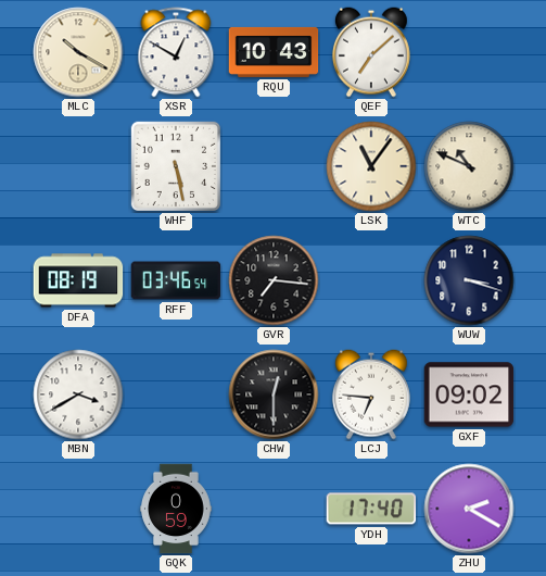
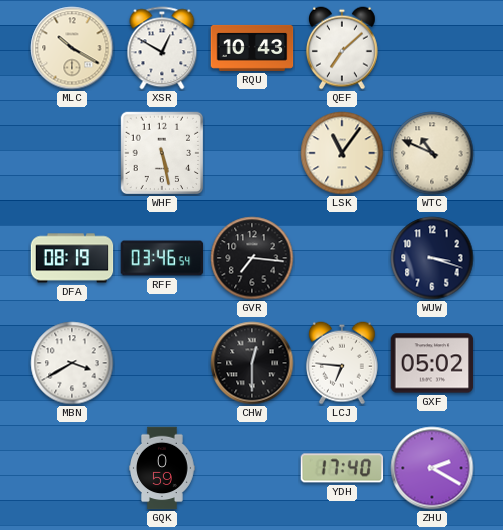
GXF: 09:02 -> 05:02 (432, 363)
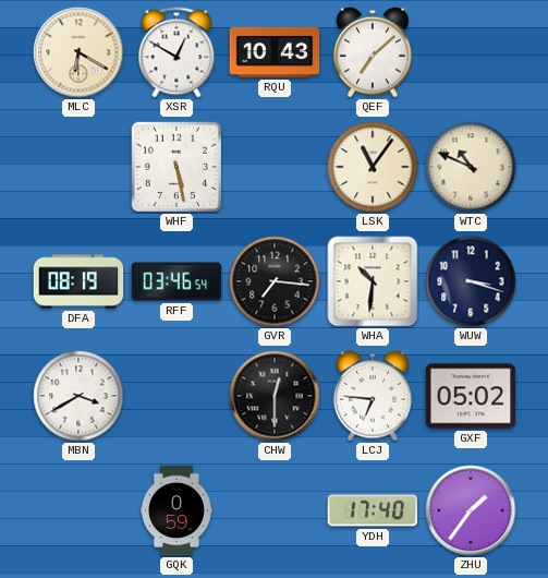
MLC: 10:20 -> 6:20 (78, 52)
WHA: none -> 10:31 (373, 281)
ZHU: 2:20 -> 1:36 (471, 510)
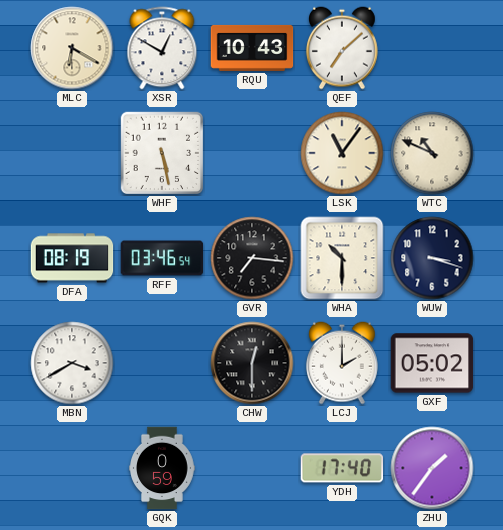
WHA: 10:31 -> 10:30 (342, 258)
LCJ: 6:46 -> 2:00 (342, 363)
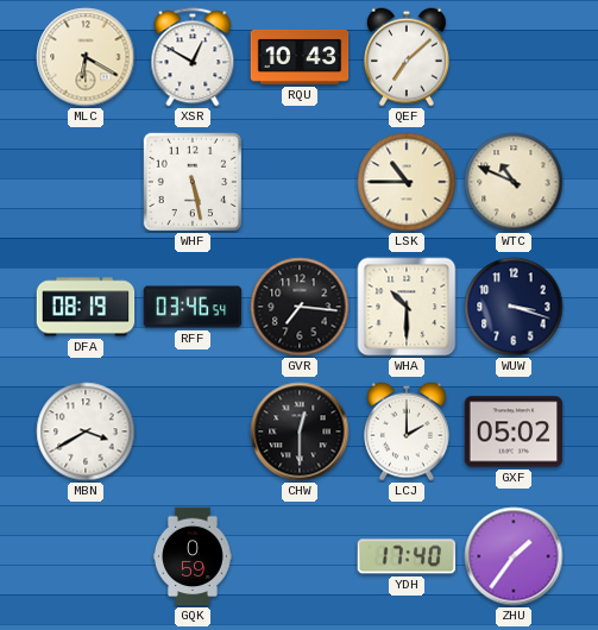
LSK: 11:06 -> 10:45 (407, 182)
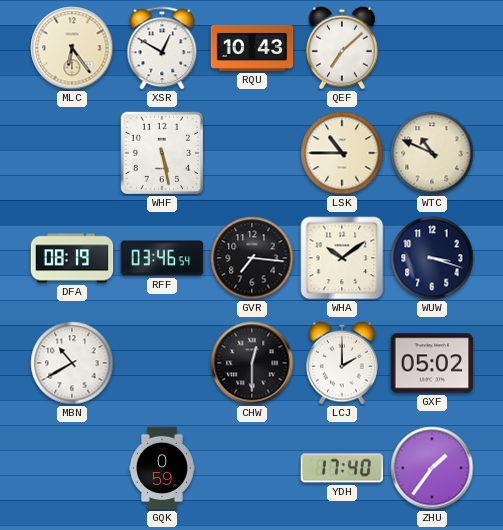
MLC: 6:20 -> 6:24 (72, 48)
WHA: 10:30 -> 10:09 (342, 258)
MBN: 3:40 -> 10:40 (72, 363)
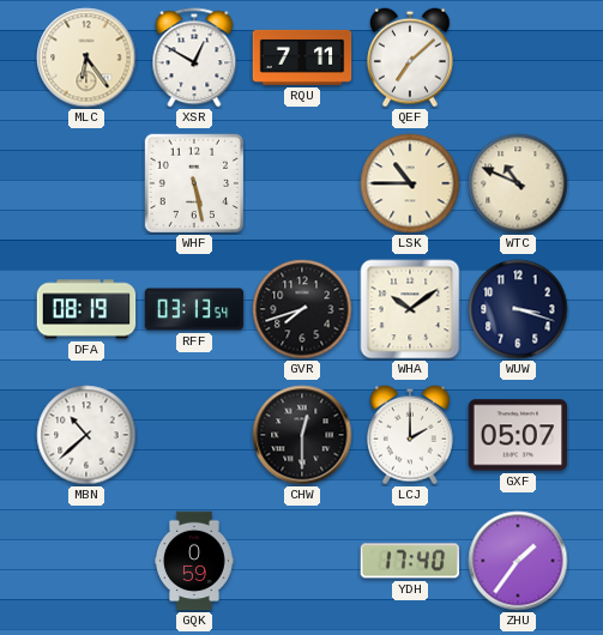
RQU: 10:43 -> 7:11 (302, 58)
RFF: 03:46 -> 03:13 (194, 309)
GVR: 7:16 -> 7:42 (302, 309)
MBN: 10:40 -> 10:38 (86, 435)
GXF: 05:02 -> 05:07 (518, 435)
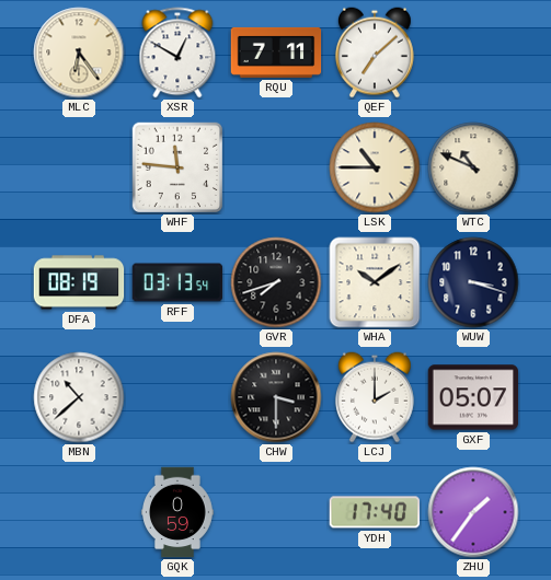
WHF: 5:28 -> 11:46 (176, 166)
CHW: 12:30 -> 3:30 (276, 397)
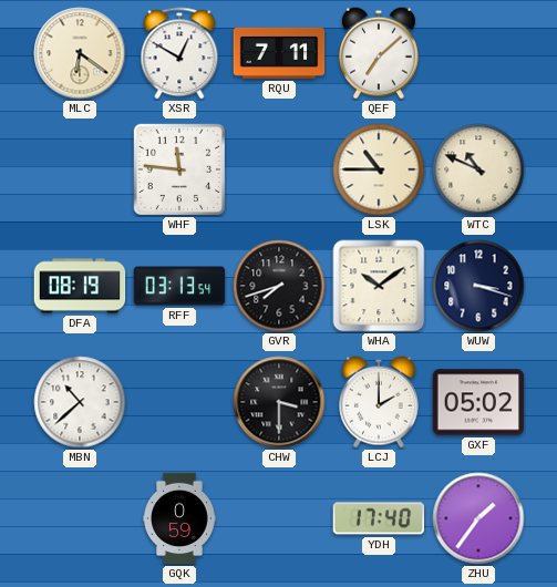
MLC: 6:24 -> 6:21 (80, 53)
GXF: 05:07 -> 05:02 (478, 402)
